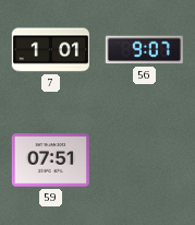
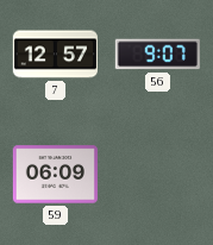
7: 1:01 -> 12:57 (55, 55)
59: 07:51 -> 06:09 (55, 175)
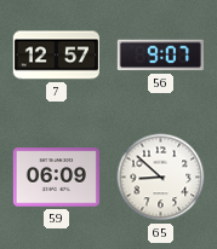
65: none -> 8:52 (161, 178)
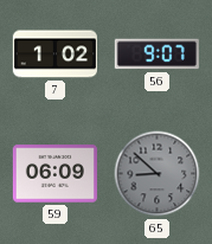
7: 12:57 -> 1:02 (54, 54)
65 dial: white -> grey (158, 174)
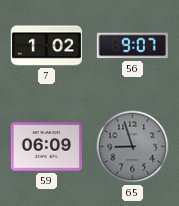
65: 8:52 -> 8:57 (133, 147)
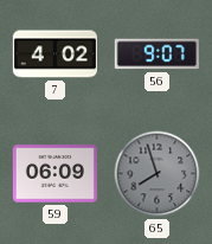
7: 1:02 -> 4:02 (54, 54)
65: 8:57 -> 7:57 (158, 174)
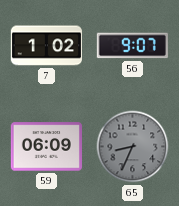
7: 4:02 -> 1:02 (46, 46)
65: 7:57 -> 8:34 (133, 147)
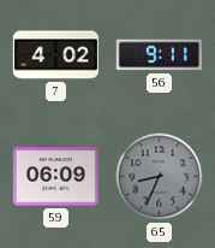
7: 1:02 -> 4:02 (55, 55)
56: 9:07 -> 9:11 (159, 55)
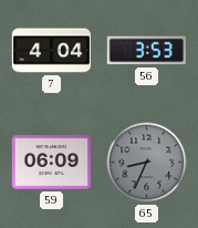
7: 4:02 -> 4:04 (51, 51)
56: 9:11 -> 3:53 (146, 51)
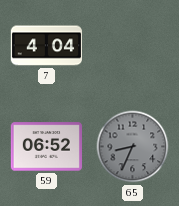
56: 3:53 -> none (146, 51)
59: 06:09 -> 06:52 (46, 147)
